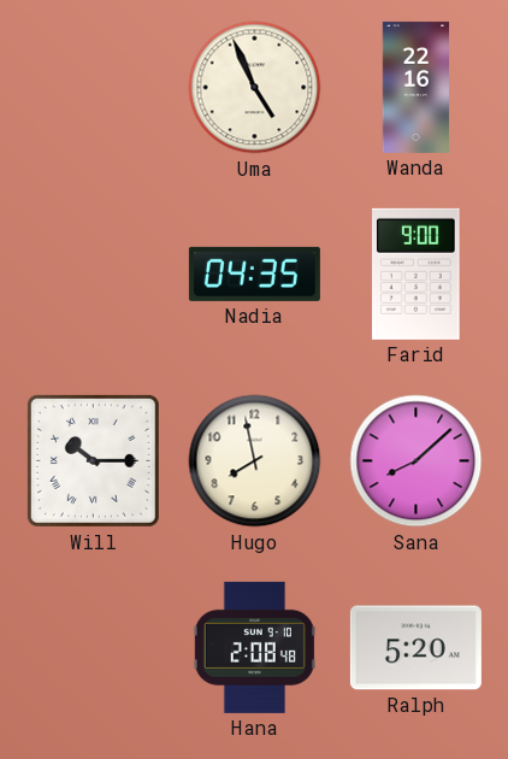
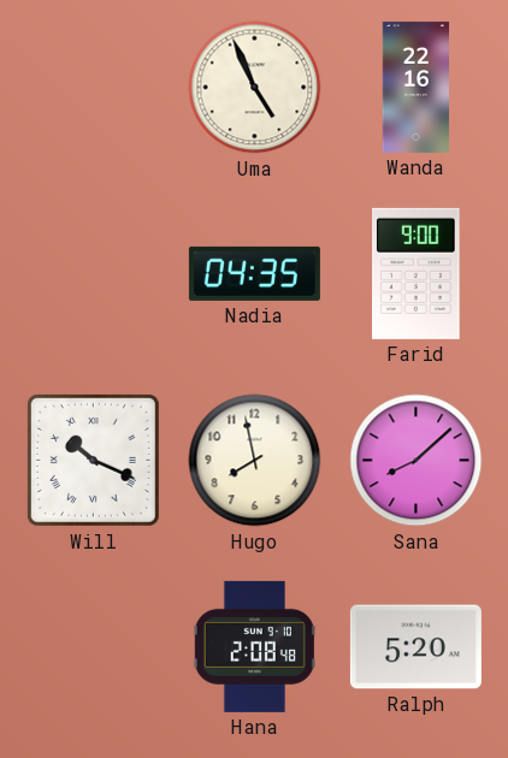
Will: 10:15 -> 10:19 (93, 460)
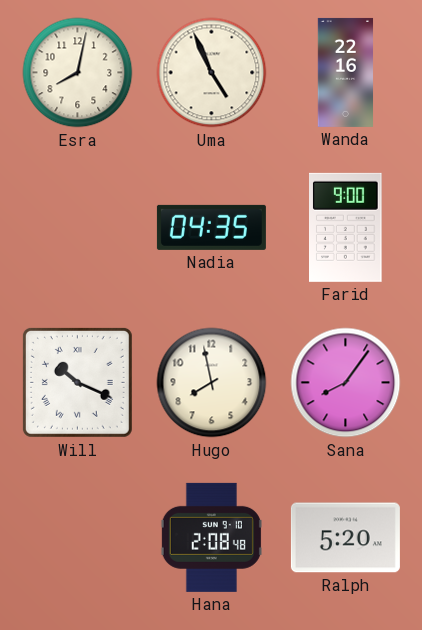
Esra: none -> 8:02 (78, 73)
Sana: 8:08 -> 8:06 (346, 383)
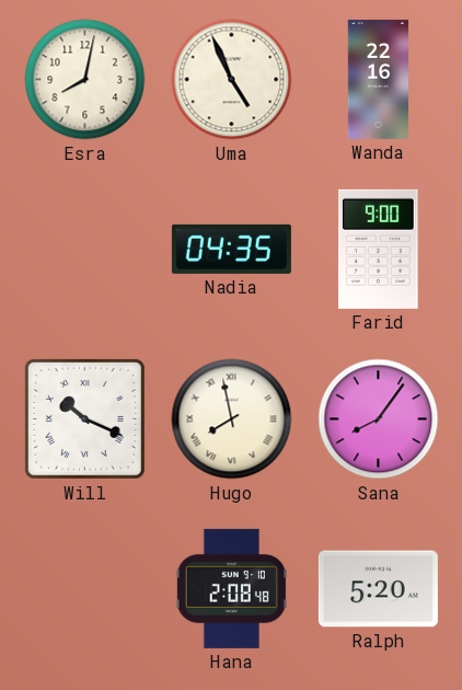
Hugo numerals: Arabic -> Roman (232, 419)
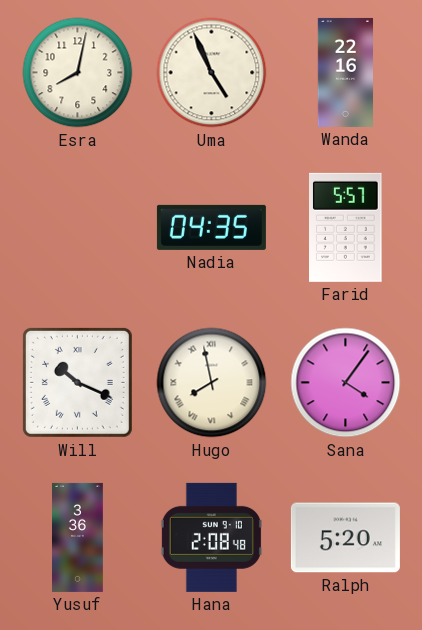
Farid: 9:00 -> 5:57 (346, 227)
Sana: 8:06 -> 4:06 (346, 383)
Yusuf: none -> 3:36 (78, 537)
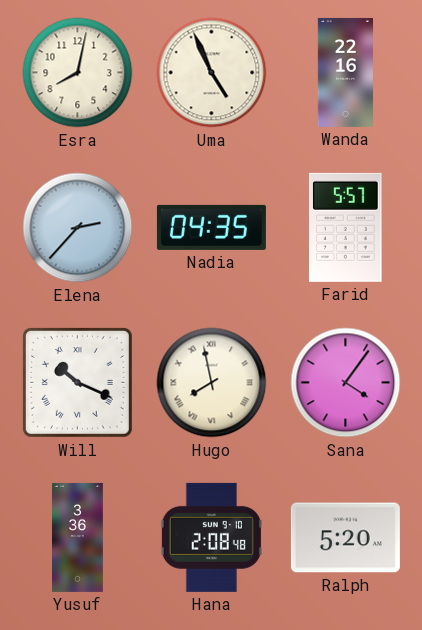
Elena: none -> 2:37 (78, 228)
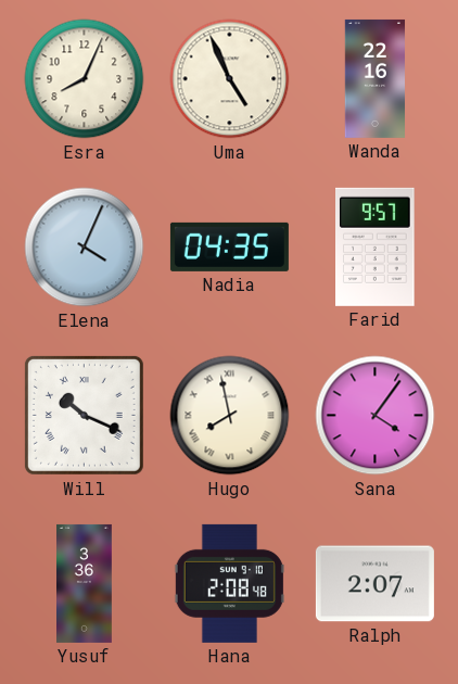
Esra: 8:02 -> 8:04 (85, 79)
Elena: 2:37 -> 4:04 (85, 248)
Farid: 5:57 -> 9:57 (376, 246)
Ralph: 5:20 -> 2:07 (374, 584)
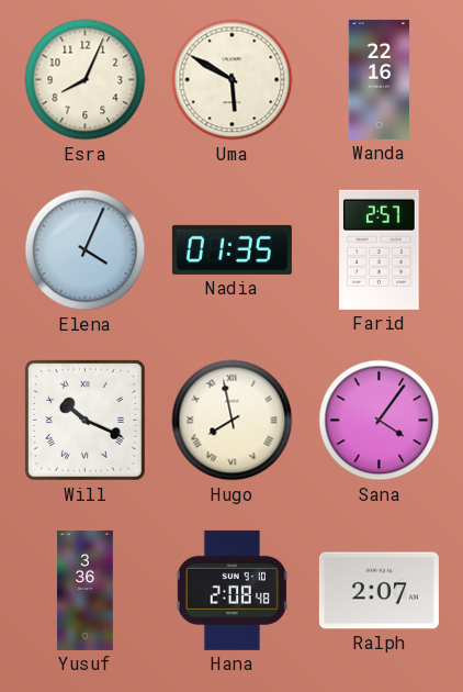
Uma: 4:56 -> 5:50 (233, 80)
Nadia: 04:35 -> 01:35 (231, 249)
Farid: 9:57 -> 2:57 (380, 249)
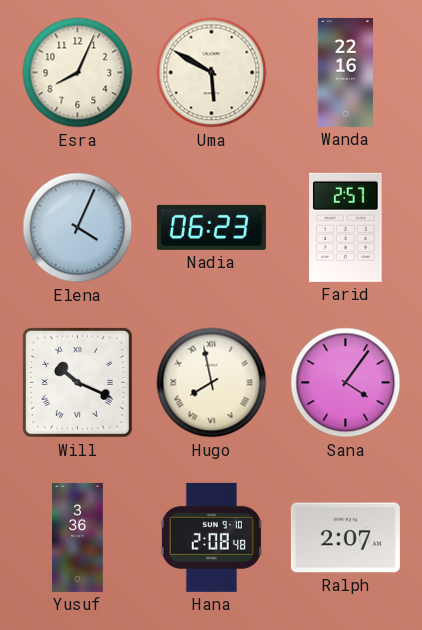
Nadia: 01:35 -> 06:23 (211, 227)
